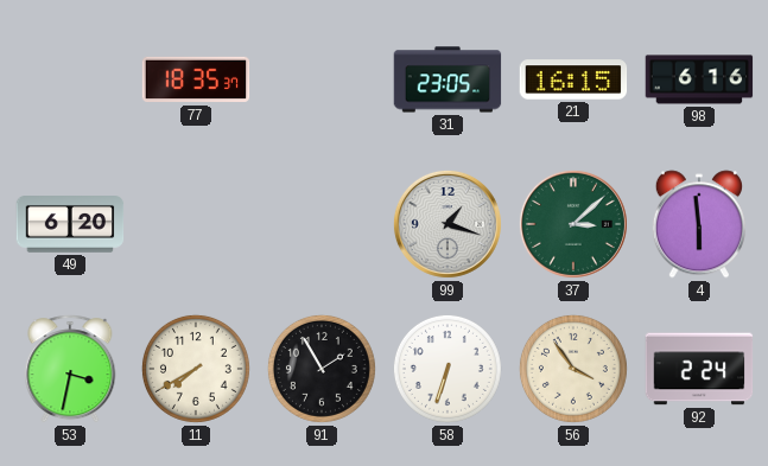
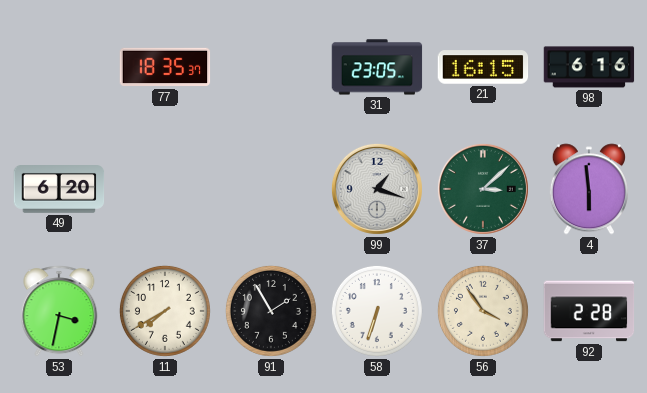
92: 2:24 -> 2:28 (589, 311)
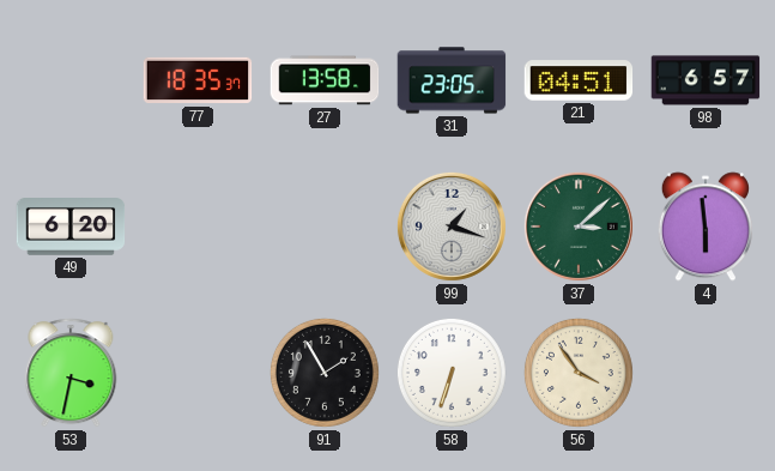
27: none -> 13:58 (325, 80)
21: 16:15 -> 04:51 (579, 80)
98: 6:16 -> 6:57 (706, 80)
11: 7:40 -> none (165, 311)
92: 2:28 -> none (589, 311)
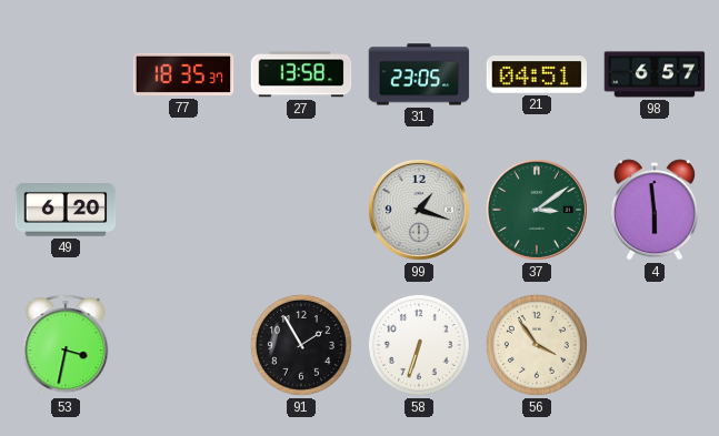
37: 3:08 -> 3:09 (537, 210)
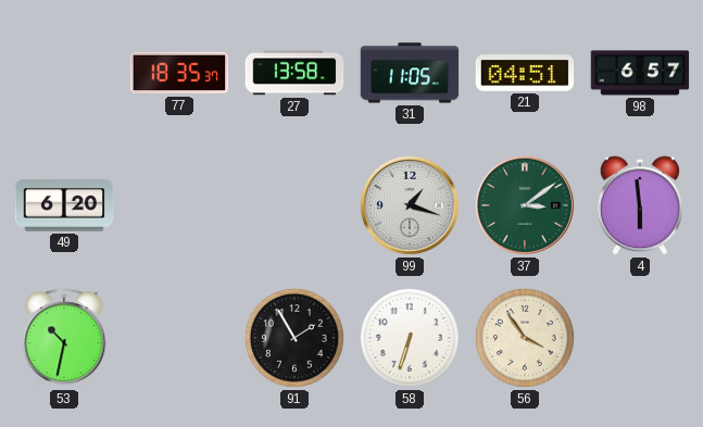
31: 23:05 -> 11:05 (410, 73)
53: 3:32 -> 10:32 (64, 338)
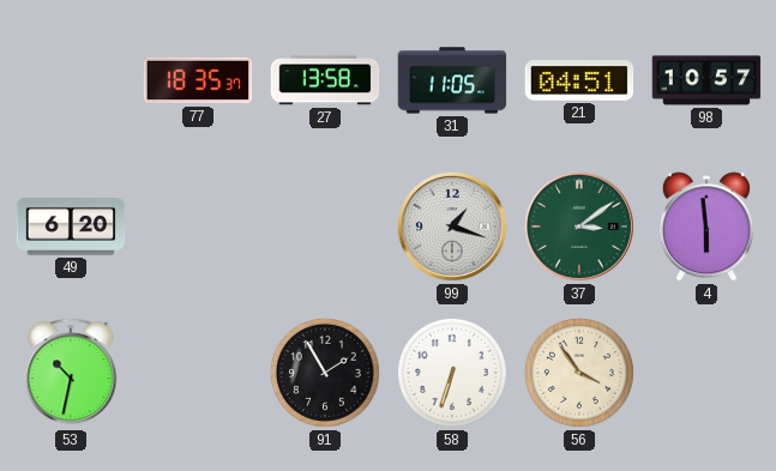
98: 6:57 -> 10:57 (706, 80)
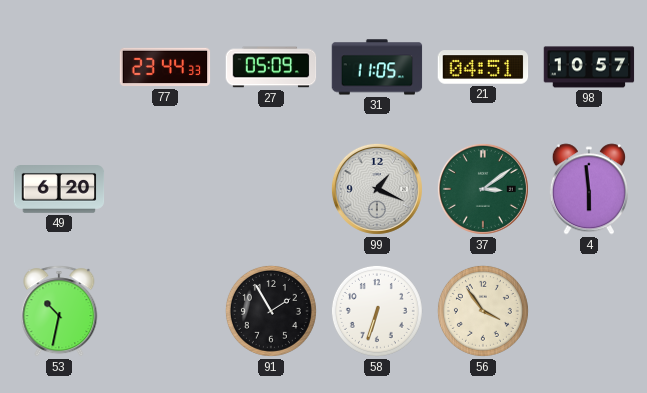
77: 18:35 -> 23:44 (165, 67)
27: 13:58 -> 05:09 (271, 67)
99: 1:18 -> 1:19 (377, 189)
